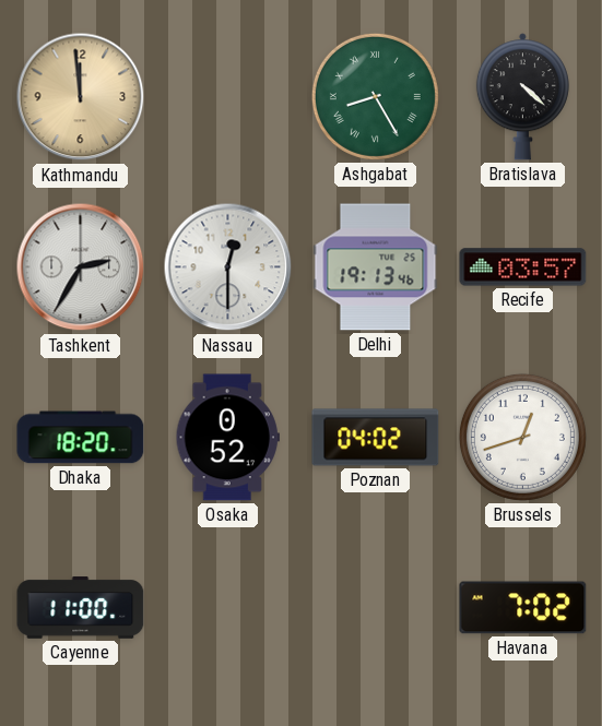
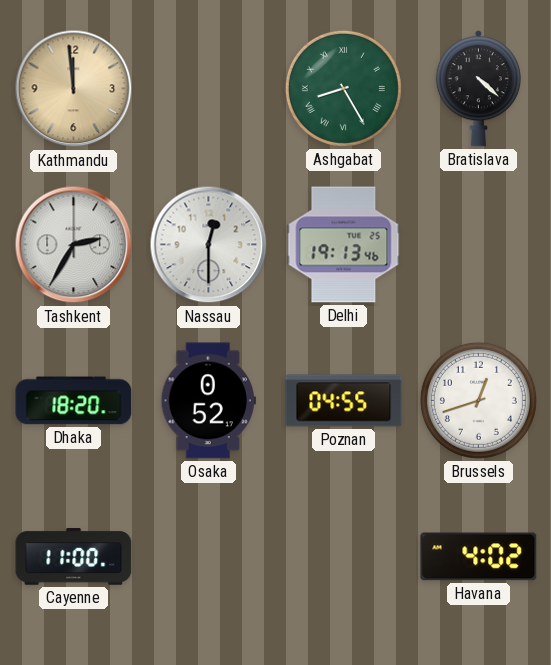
Recife: 03:57 -> none (523, 267)
Poznan: 04:02 -> 04:55 (344, 401)
Havana: 7:02 -> 4:02 (479, 557)
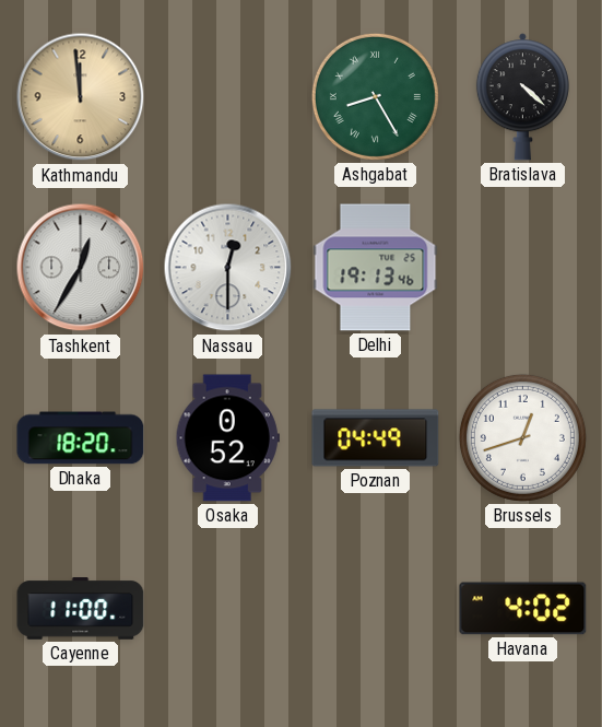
Tashkent: 2:35 -> 12:35 (81, 268)
Poznan: 04:55 -> 04:49 (376, 438)
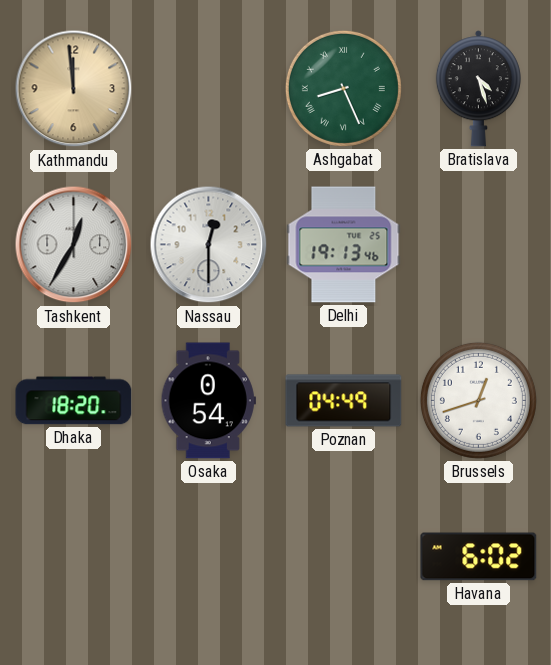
Ashgabat: 8:25 -> 8:26 (343, 88)
Bratislava: 4:22 -> 4:27 (478, 89)
Osaka: 0:52 -> 0:54 (208, 401)
Cayenne: 11:00 -> none (81, 609)
Havana: 4:02 -> 6:02 (479, 557)
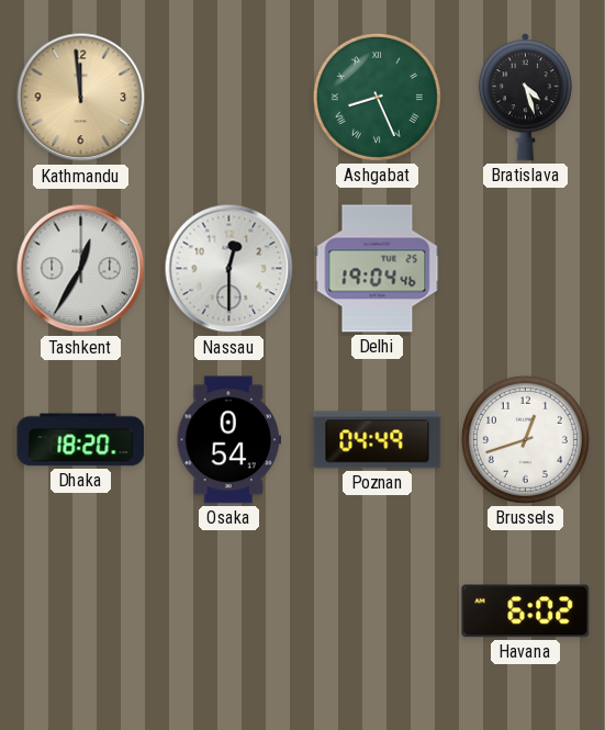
Delhi: 19:13 -> 19:04 (378, 269)
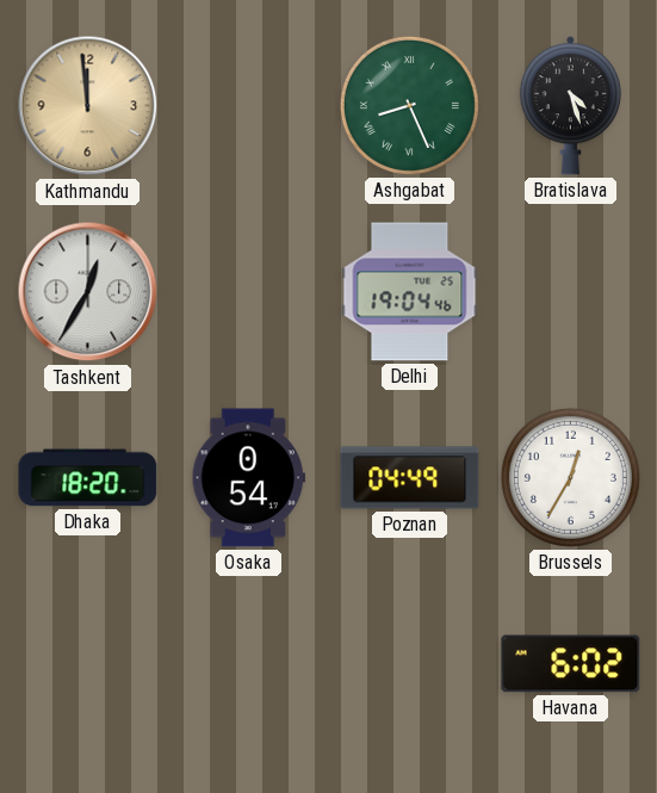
Nassau: 12:30 -> none (229, 269)
Brussels: 12:42 -> 12:35 (570, 477)
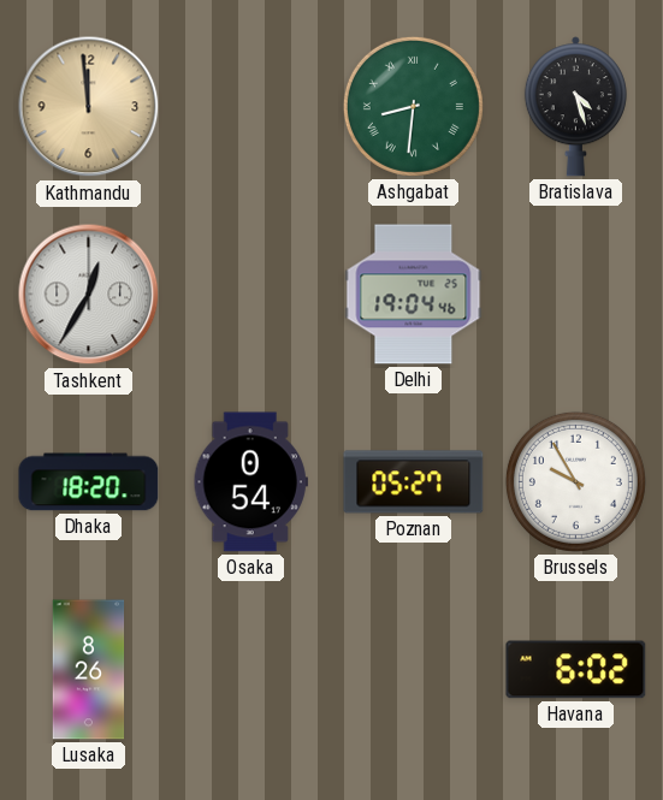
Ashgabat: 8:26 -> 8:31 (413, 106)
Poznan: 04:49 -> 05:27 (414, 482)
Brussels: 12:35 -> 9:55 (575, 481)
Lusaka: none -> 8:26 (89, 670)
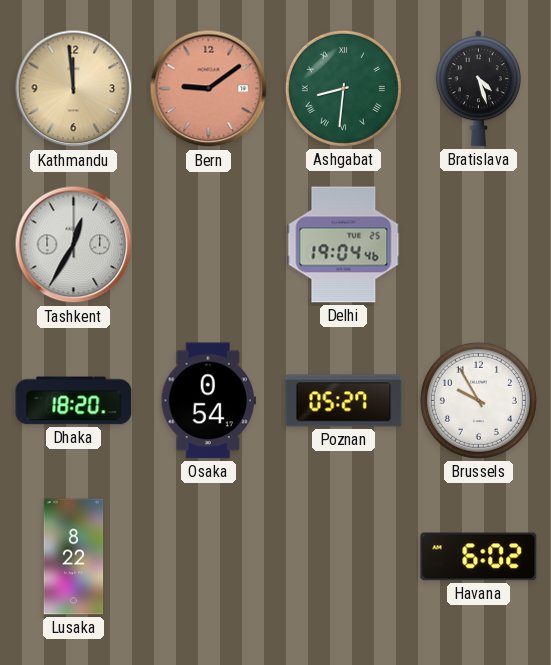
Bern: none -> 9:09 (209, 89)
Lusaka: 8:26 -> 8:22 (74, 557)
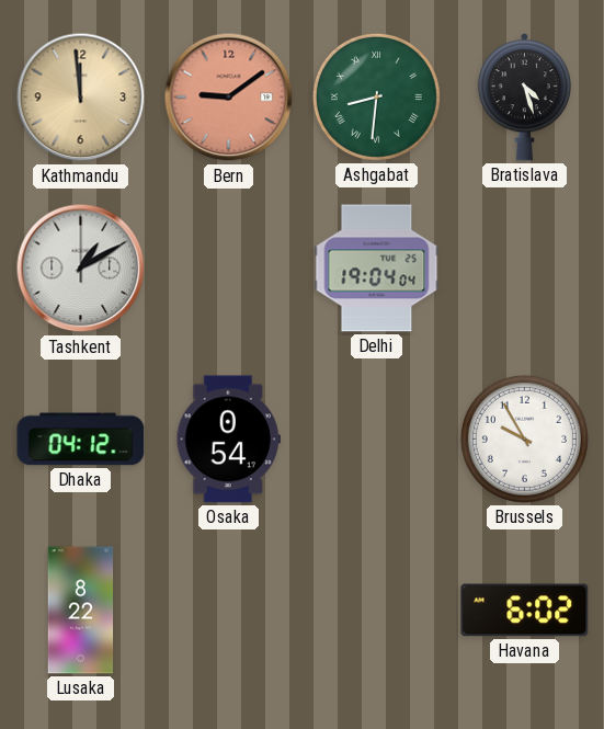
Tashkent: 12:35 -> 1:10 (81, 269)
Delhi: 19:04:46 -> 19:04:04 (377, 269)
Dhaka: 18:20 -> 04:12 (81, 440)
Poznan: 05:27 -> none (344, 401)
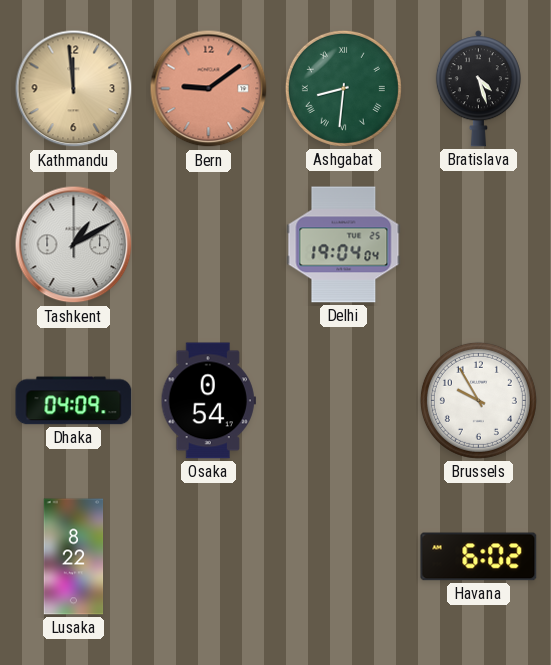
Dhaka: 04:12 -> 04:09 (74, 401)
